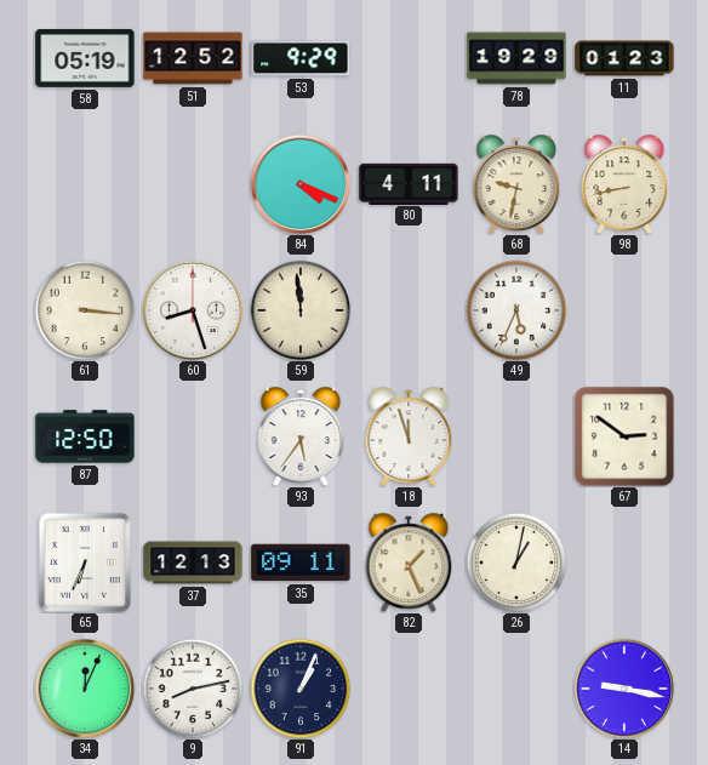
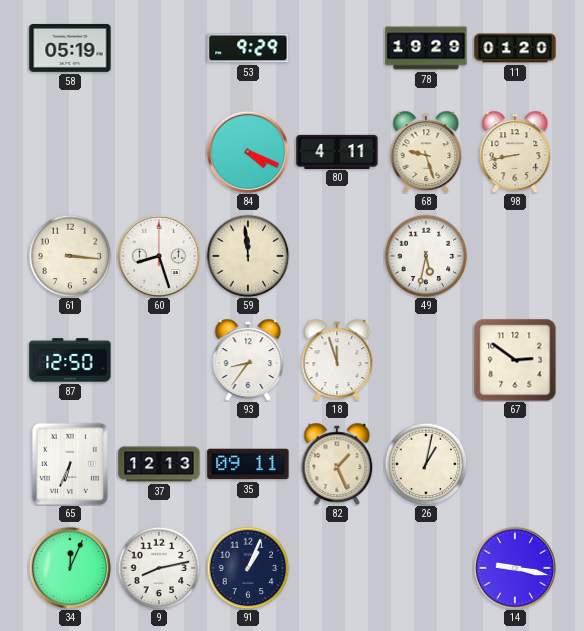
51: 12:52 -> none (193, 58)
11: 01:23 -> 01:20 (515, 48)
68: 9:32 -> 9:27 (426, 151)
49: 5:34 -> 5:32 (426, 256)
93: 5:36 -> 8:36 (248, 359)
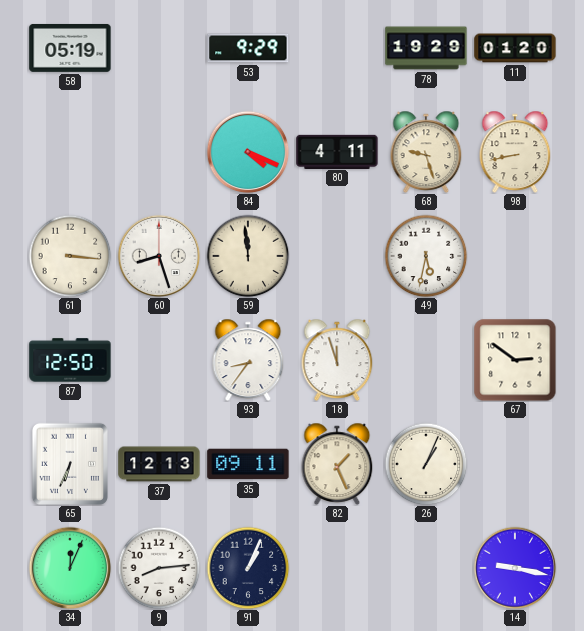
26: 1:02 -> 1:04 (426, 464)
9: 8:13 -> 8:14 (159, 568)
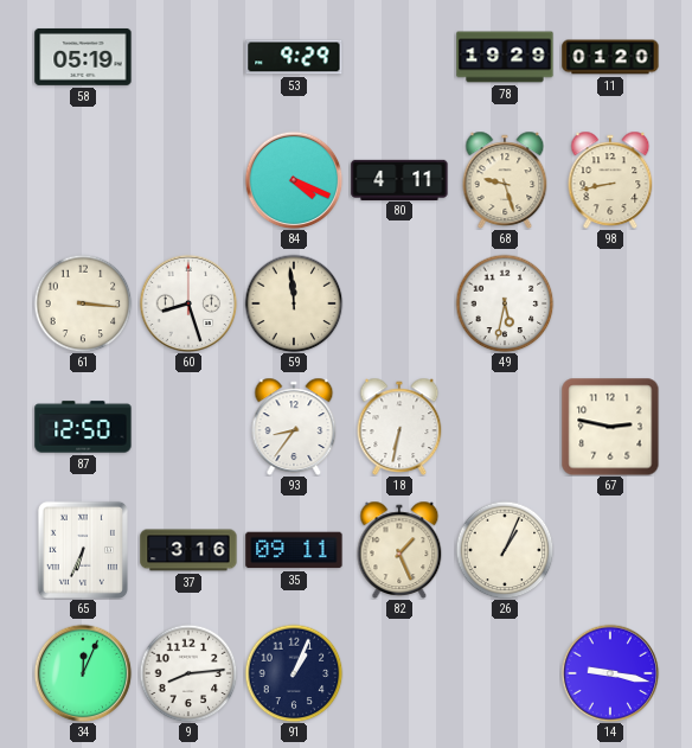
18: 11:57 -> 6:32 (399, 426)
67: 2:51 -> 2:47 (610, 427)
37: 12:13 -> 3:16 (188, 550)
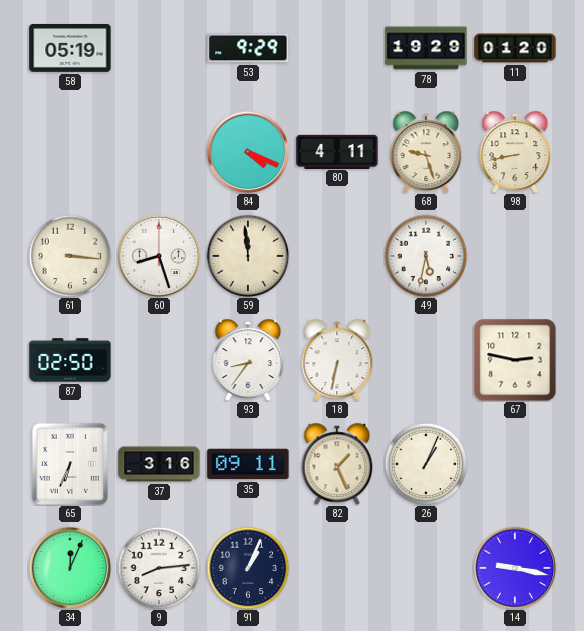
87: 12:50 -> 02:50 (70, 360)
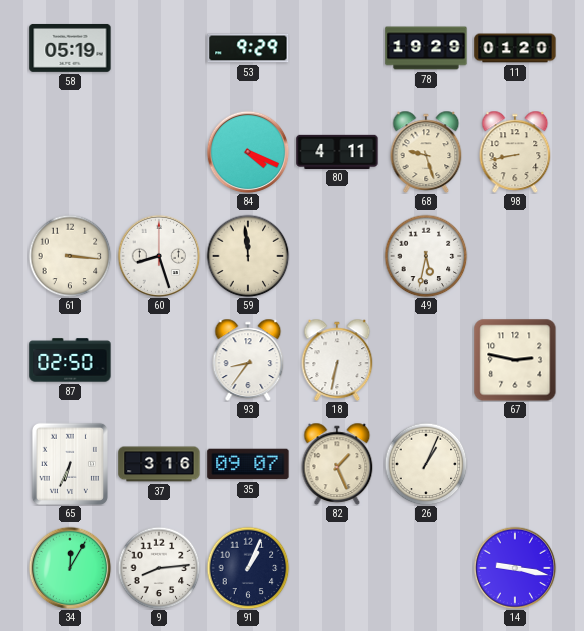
35: 09:11 -> 09:07 (248, 464)
34: 12:04 -> 12:05 (70, 568)
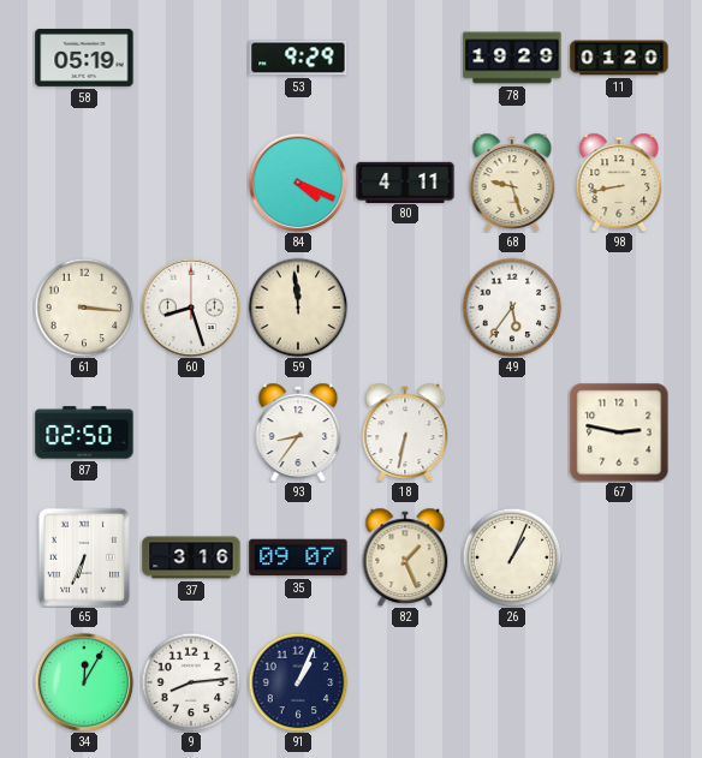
49: 5:32 -> 5:36 (512, 308)
14: 9:17 -> none (515, 568)
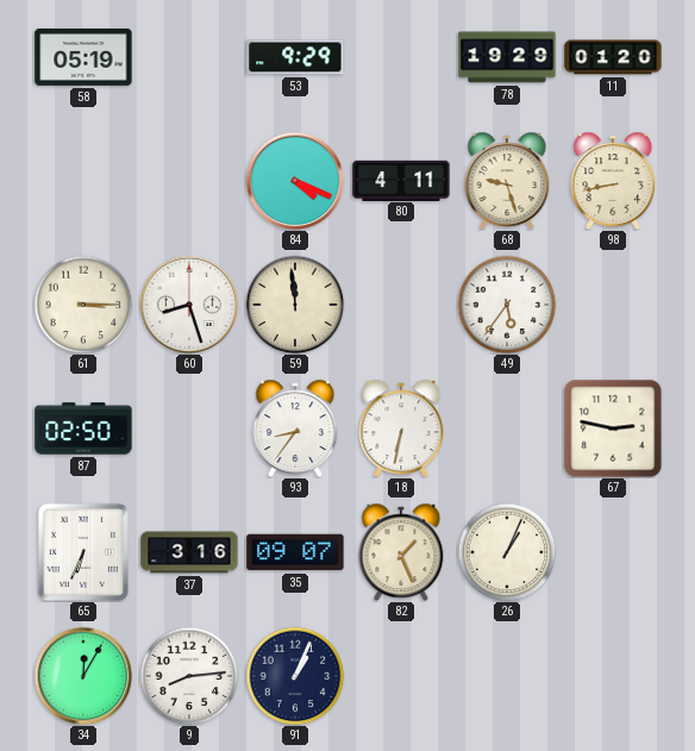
61: 3:16 -> 3:15 (83, 305)
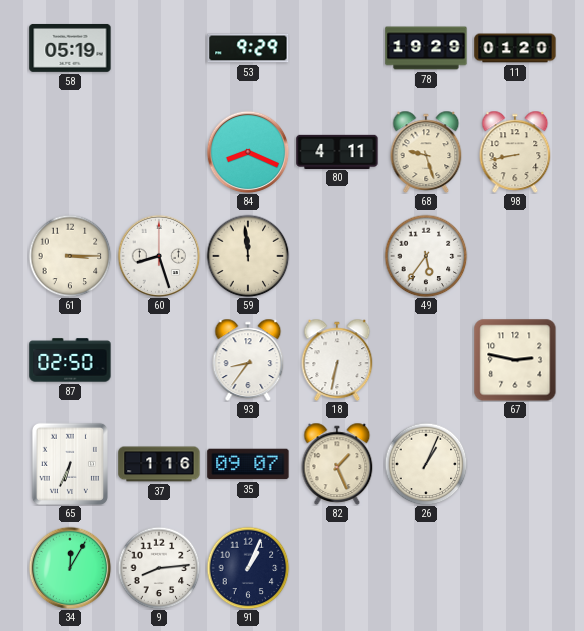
84: 4:19 -> 8:19 (248, 152)
37: 3:16 -> 1:16 (159, 464)
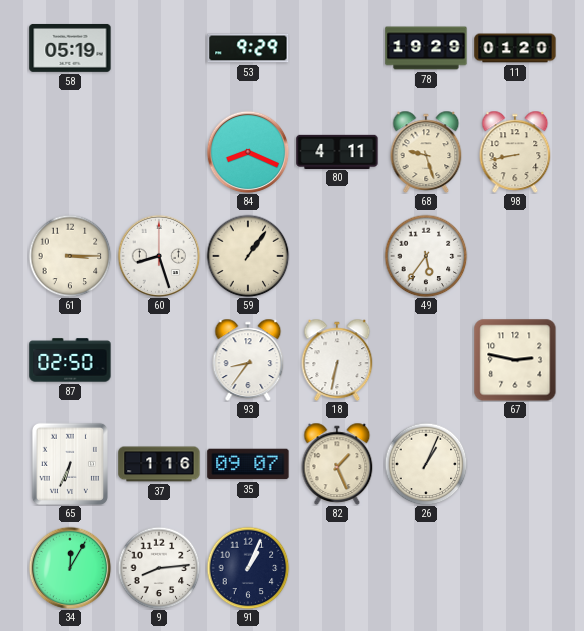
59: 11:59 -> 1:06 (248, 256)
